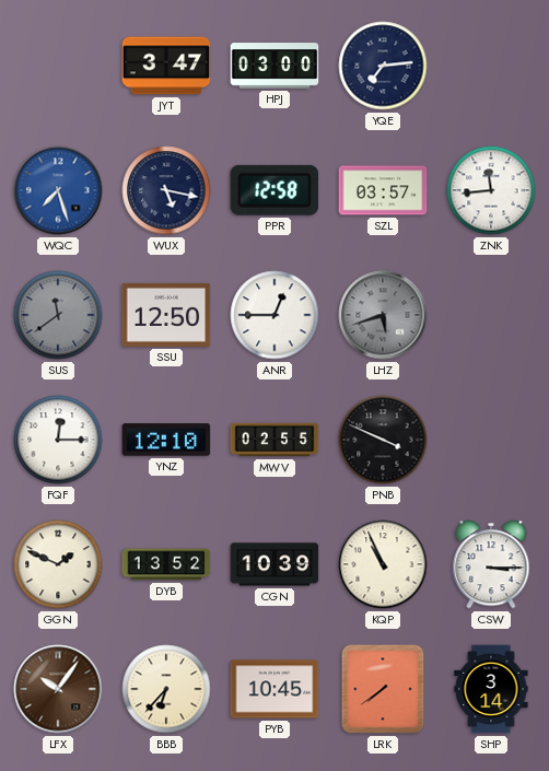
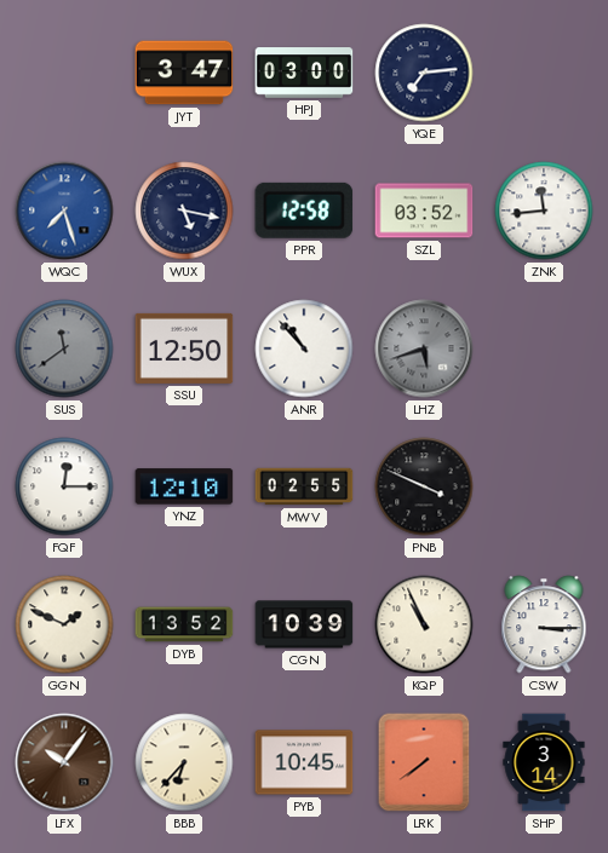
SZL: 03:57 -> 03:52 (424, 211)
ANR: 12:45 -> 10:53 (304, 348)
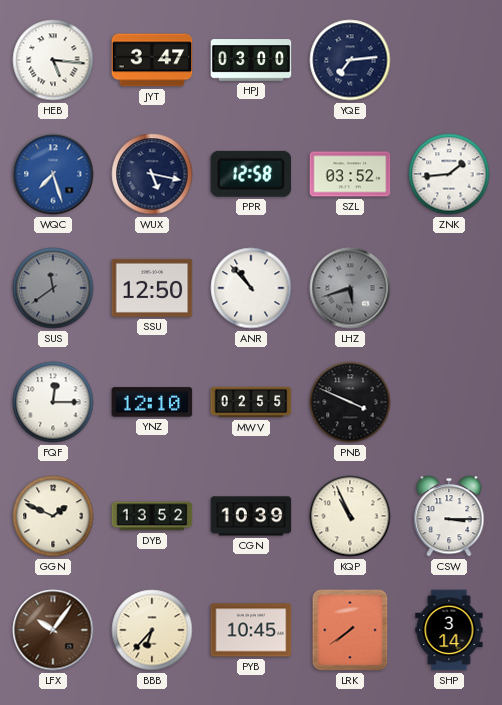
HEB: none -> 5:16 (53, 60)
ZNK: 11:44 -> 1:44 (449, 174)
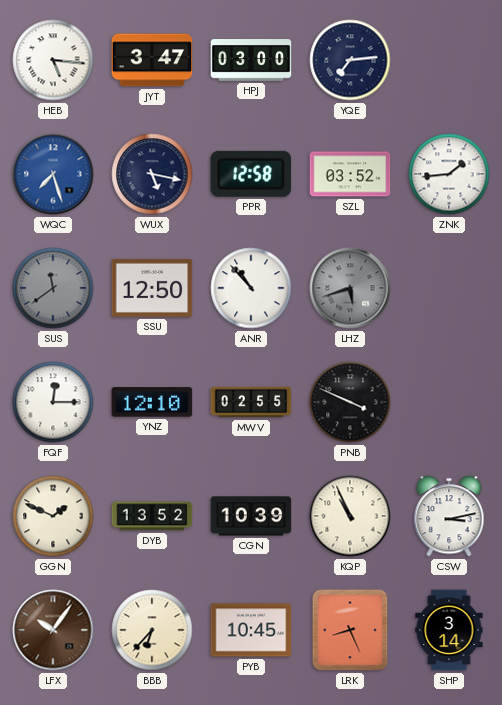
CSW: 3:15 -> 3:13 (449, 516)
LRK: 7:39 -> 8:26 (350, 630)
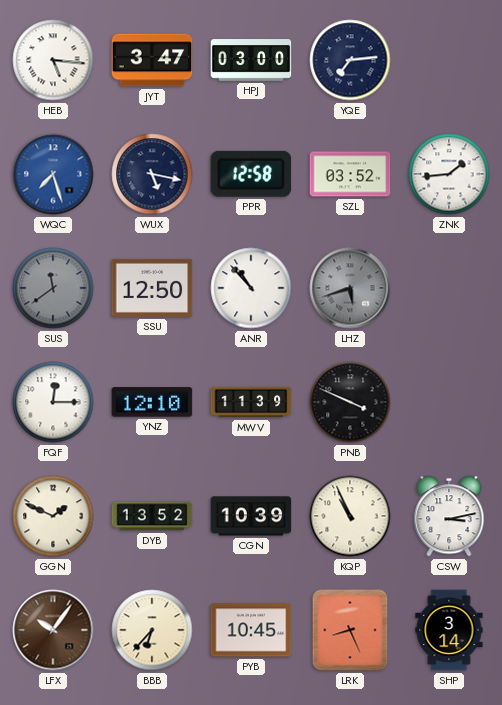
MWV: 02:55 -> 11:39 (251, 402)
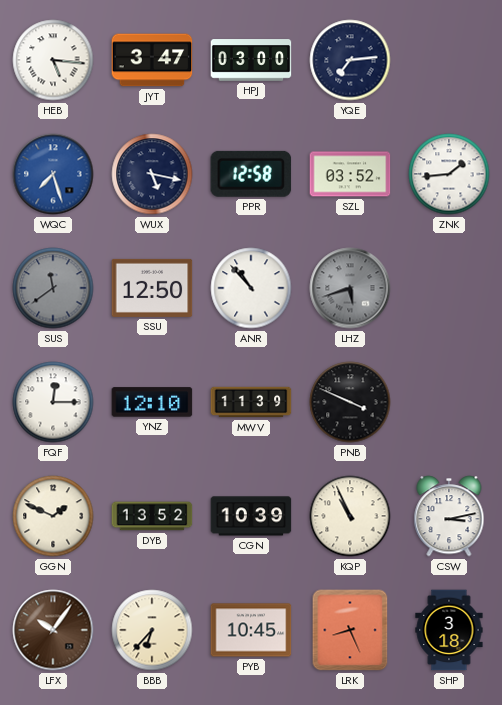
SHP: 3:14 -> 3:18 (449, 630)
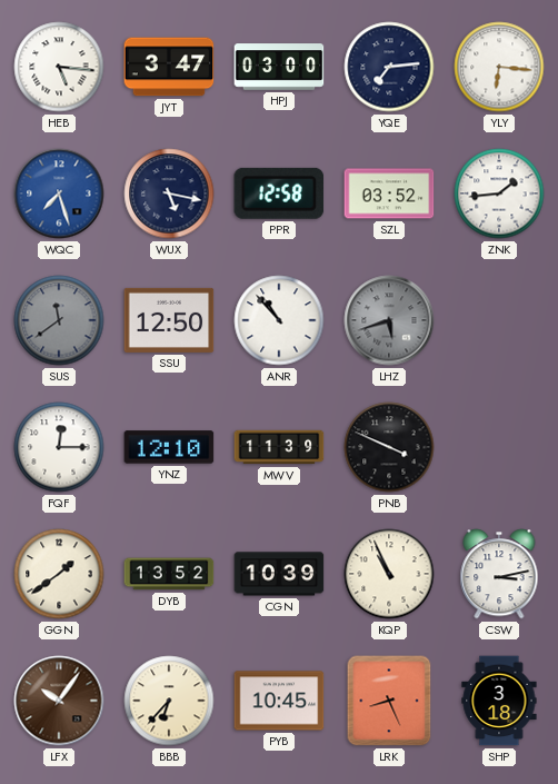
YLY: none -> 6:16 (499, 67)
GGN: 1:49 -> 1:39 (59, 574)
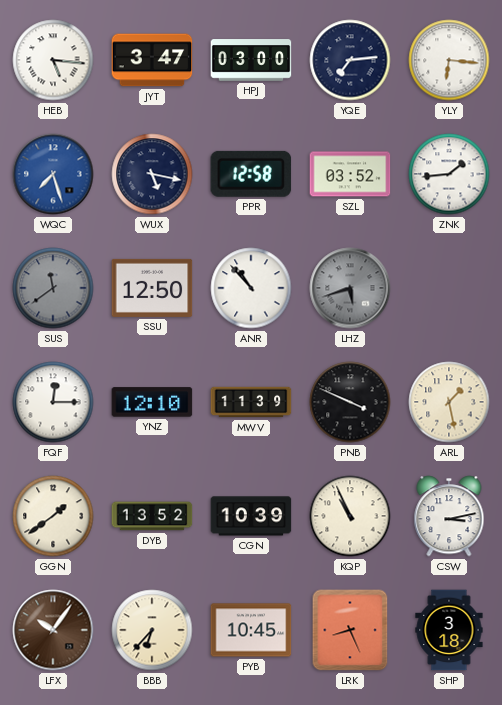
ARL: none -> 1:28 (449, 402)
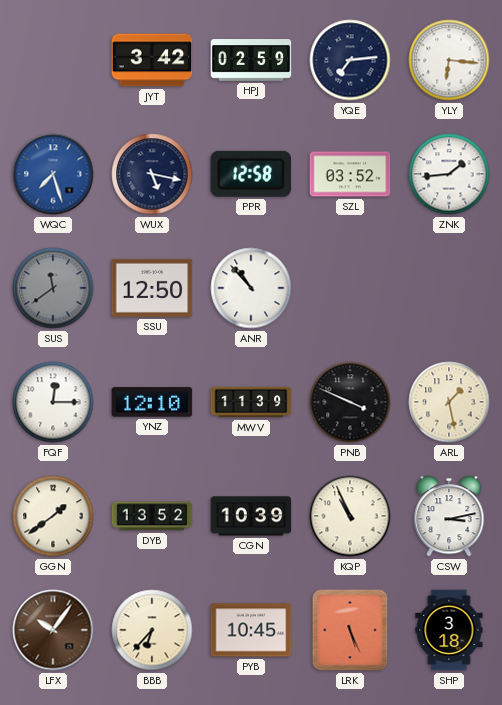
HEB: 5:16 -> none (53, 60)
JYT: 3:47 -> 3:42 (152, 60)
HPJ: 03:00 -> 02:59 (251, 60)
LHZ: 5:42 -> none (350, 288)
LRK: 8:26 -> 5:26 (350, 630)
